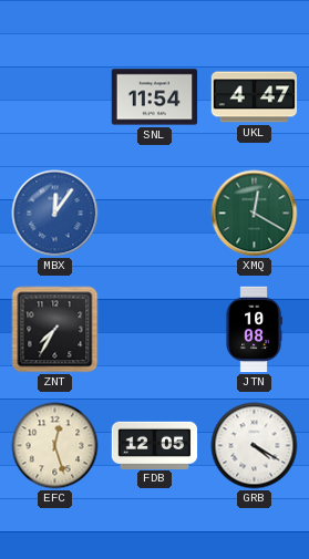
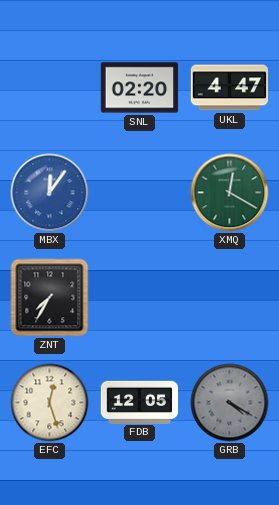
SNL: 11:54 -> 02:20 (140, 88)
JTN: 10:08 -> none (254, 330)
GRB dial: white -> grey (230, 403)
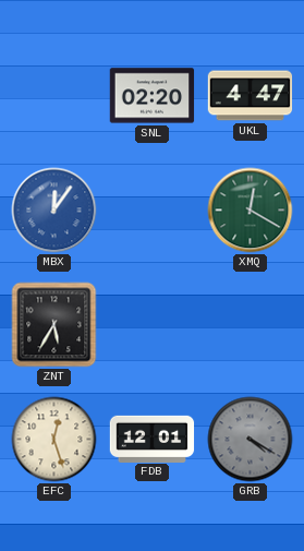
ZNT: 7:35 -> 5:35 (54, 325)
FDB: 12:05 -> 12:01 (153, 439)
